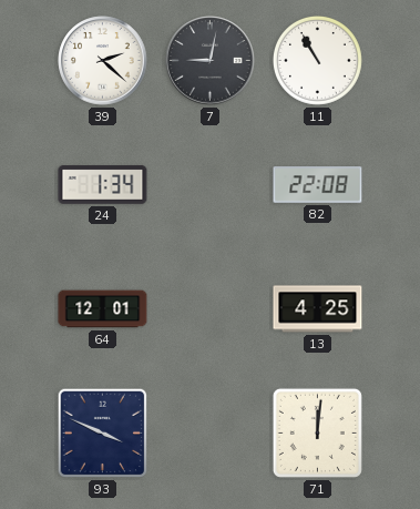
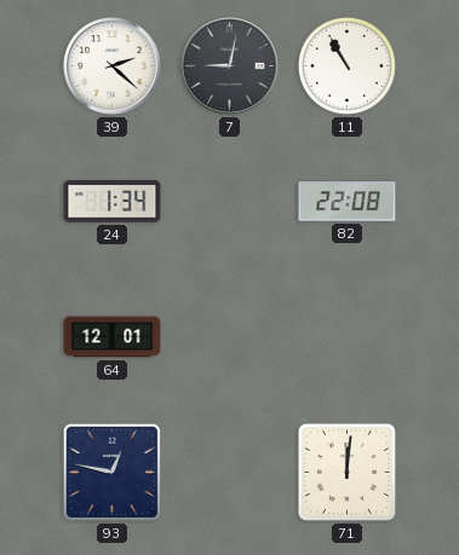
13: 4:25 -> none (318, 309)
93: 3:49 -> 12:47 (113, 473)
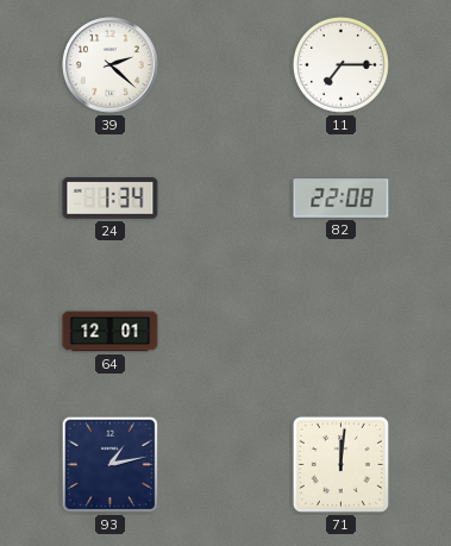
7: 9:02 -> none (230, 67)
11: 10:55 -> 7:15 (340, 64)
93: 12:47 -> 1:13 (111, 465)
